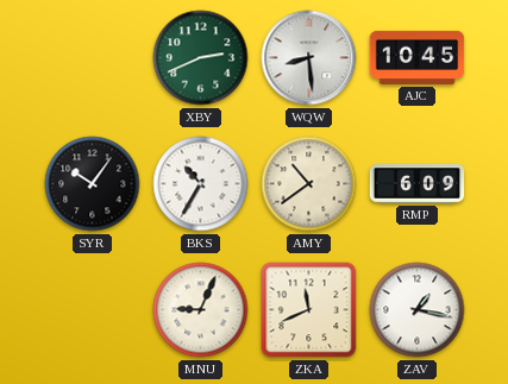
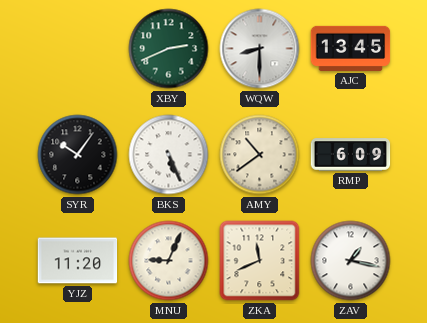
WQW: 8:29 -> 8:30 (260, 49)
AJC: 10:45 -> 13:45 (351, 48)
BKS: 10:35 -> 5:26 (169, 155)
YJZ: none -> 11:20 (78, 261)
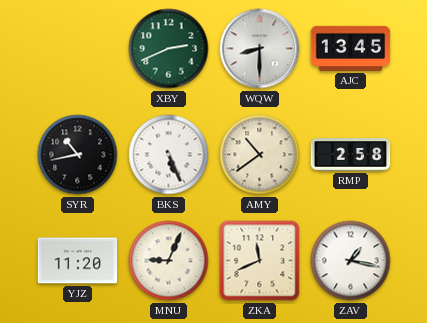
SYR: 10:06 -> 10:43 (78, 155)
RMP: 6:09 -> 2:58 (351, 155)
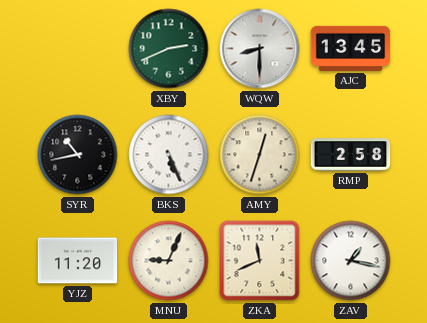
AMY: 10:39 -> 12:33 (260, 155)
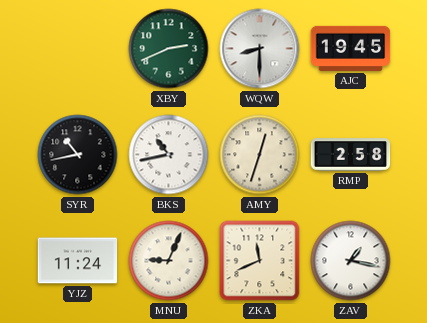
AJC: 13:45 -> 19:45 (351, 48)
BKS: 5:26 -> 10:43 (169, 155)
YJZ: 11:20 -> 11:24 (78, 261)
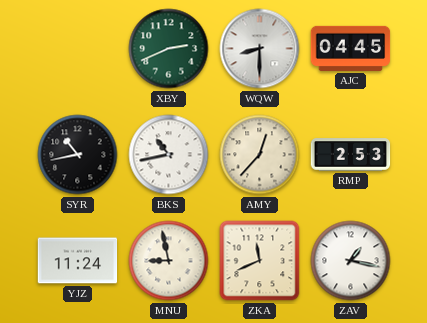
AJC: 19:45 -> 04:45 (351, 48)
AMY: 12:33 -> 12:37 (260, 155)
RMP: 2:58 -> 2:53 (351, 155)
MNU: 9:04 -> 8:58 (169, 261)
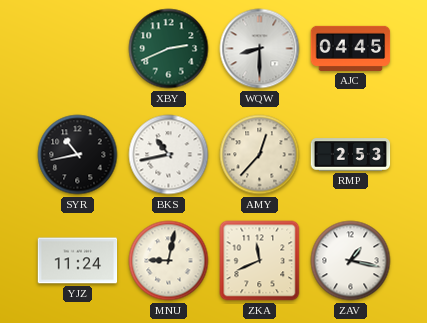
MNU: 8:58 -> 9:02 (169, 261)
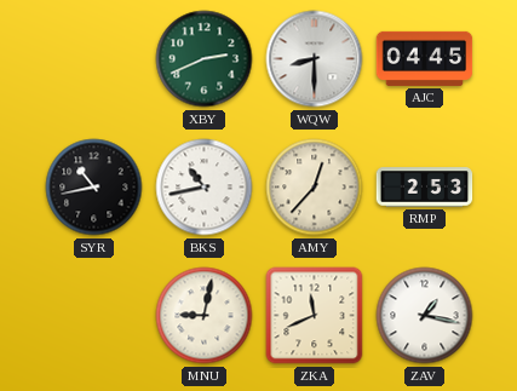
YJZ: 11:24 -> none (78, 261)
